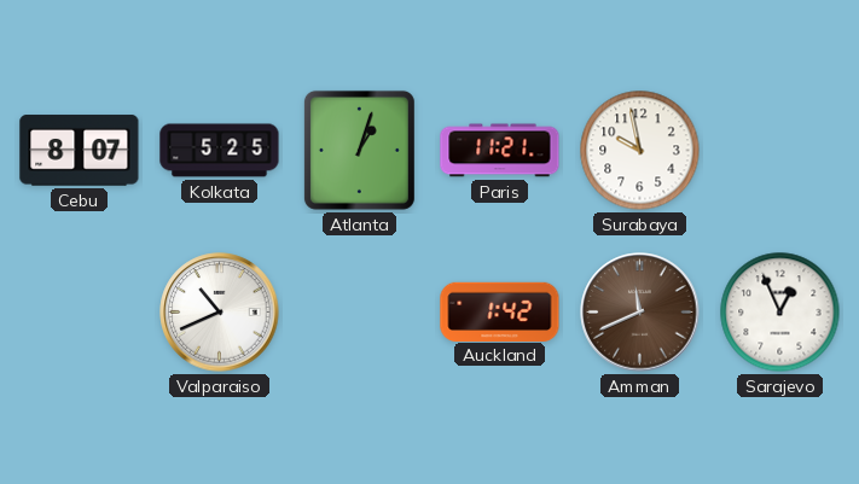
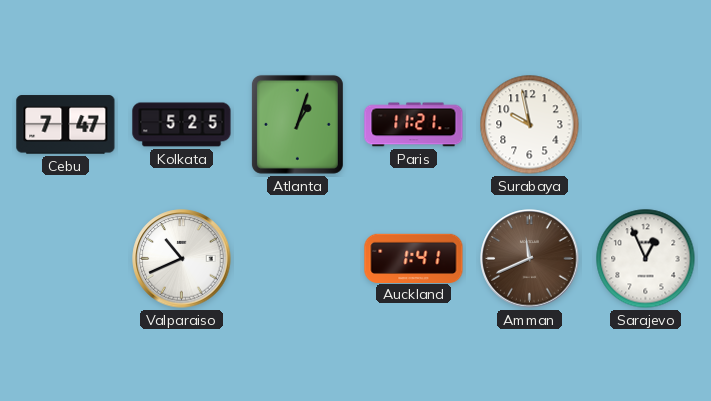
Cebu: 8:07 -> 7:47 (66, 125)
Auckland: 1:42 -> 1:41 (414, 258)
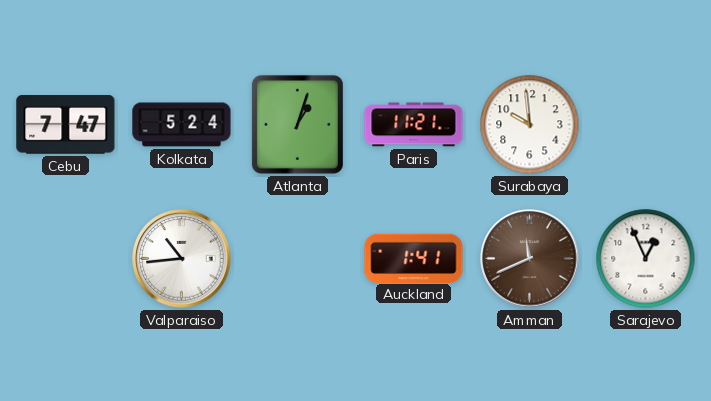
Kolkata: 5:25 -> 5:24 (182, 125)
Surabaya: 9:58 -> 9:59 (530, 125)
Valparaiso: 10:41 -> 10:44 (182, 259)
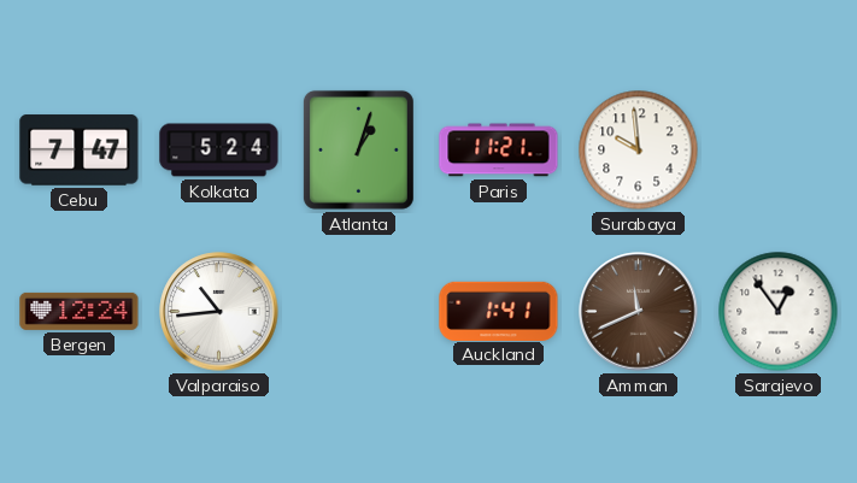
Bergen: none -> 12:24 (80, 311)
Sarajevo: 12:56 -> 12:54 (779, 312)
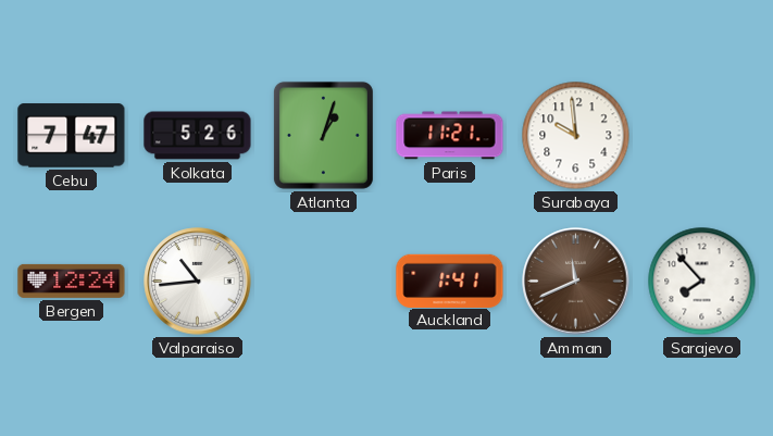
Kolkata: 5:24 -> 5:26 (198, 136)
Sarajevo: 12:54 -> 7:53 (702, 282)
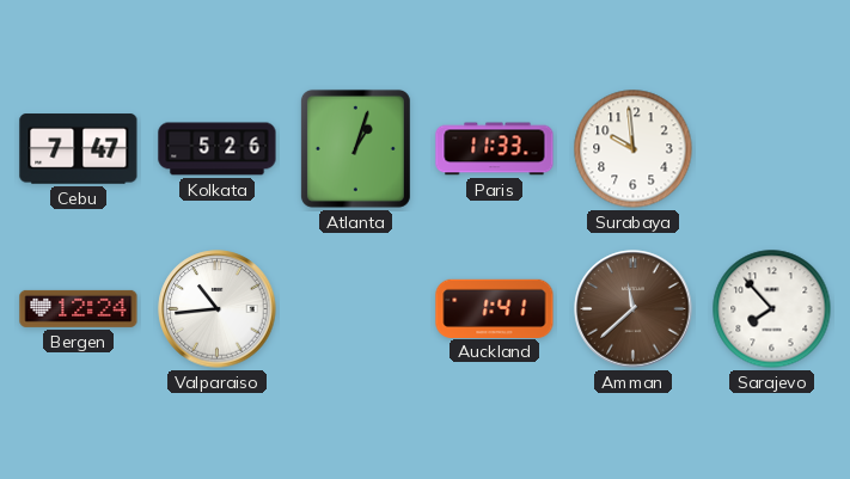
Paris: 11:21 -> 11:33 (495, 149)
Amman: 11:41 -> 11:38 (634, 309)
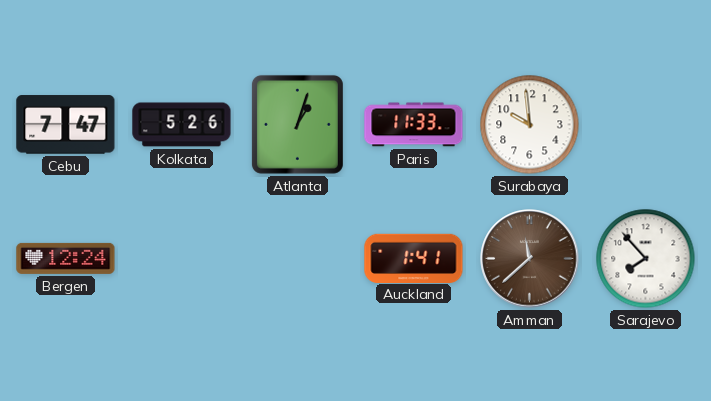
Valparaiso: 10:44 -> none (218, 309)
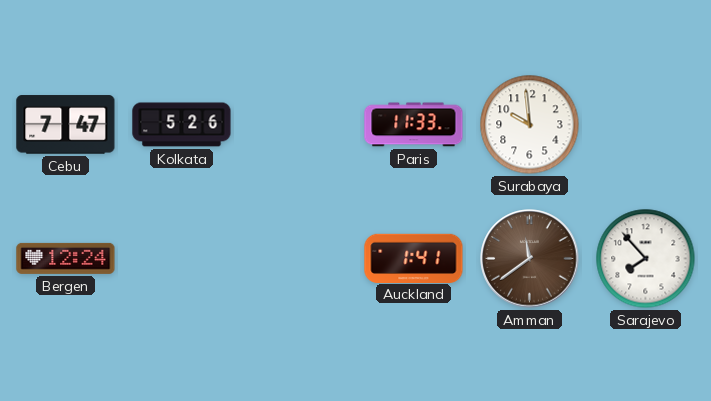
Atlanta: 1:03 -> none (297, 124)
Amman: 11:38 -> 11:39 (530, 259)
